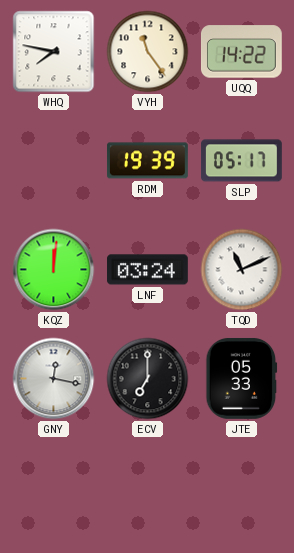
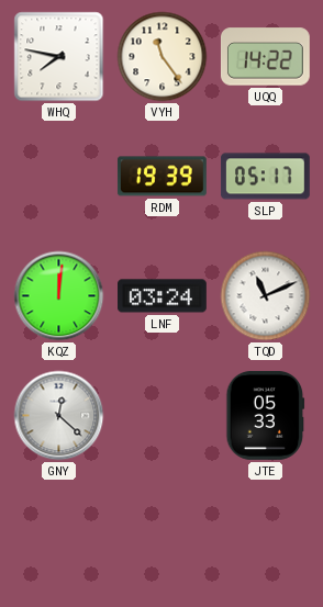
GNY: 12:17 -> 12:22 (59, 416)
ECV: 7:00 -> none (148, 379)
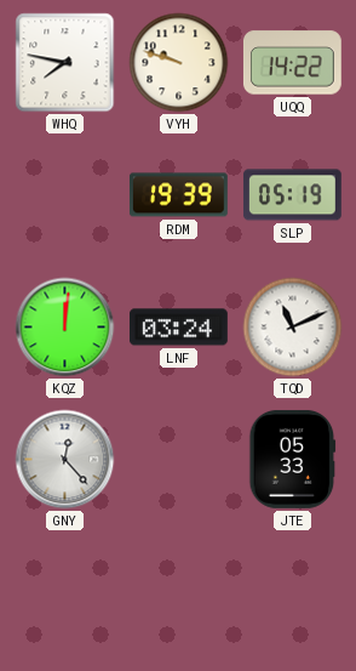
VYH: 11:24 -> 9:48 (179, 63)
SLP: 05:17 -> 05:19 (293, 195)
GNY: 12:22 -> 12:23 (65, 460)
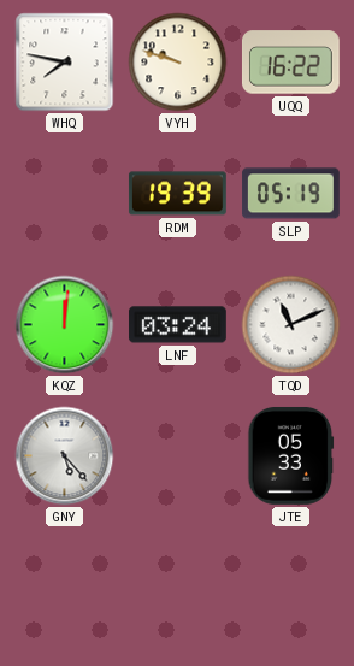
UQQ: 14:22 -> 16:22 (290, 63)
GNY: 12:23 -> 5:23 (65, 456)
